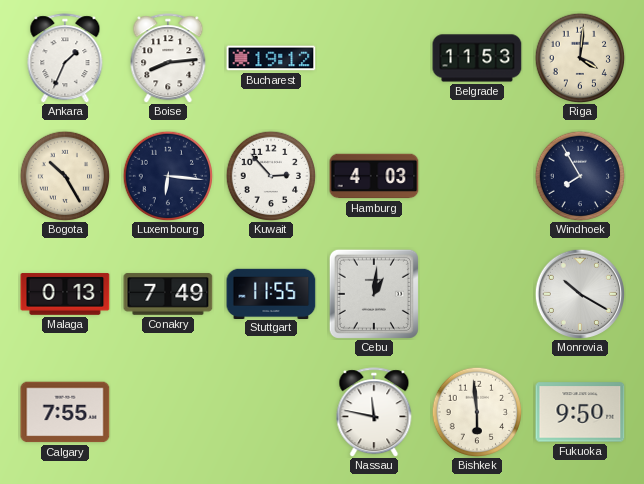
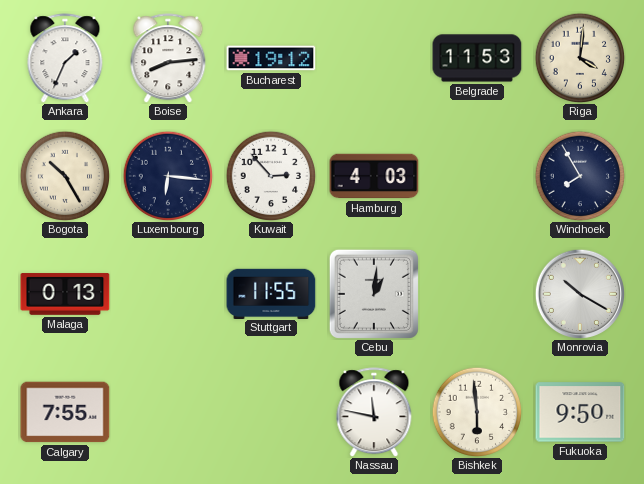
Conakry: 7:49 -> none (168, 294)
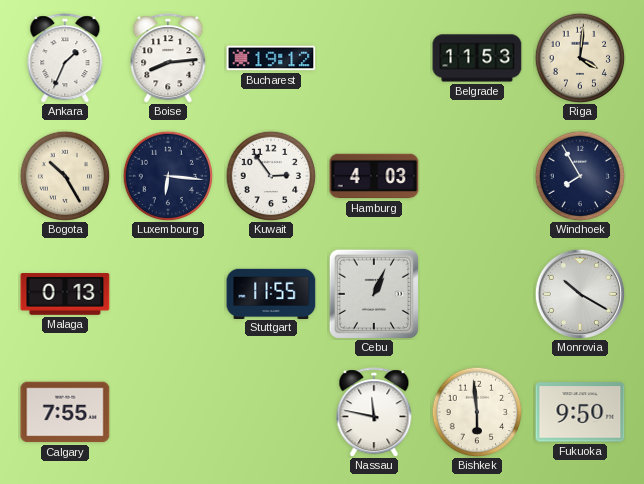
Kuwait: 2:53 -> 2:54 (271, 176)
Cebu: 1:01 -> 1:04 (374, 294)
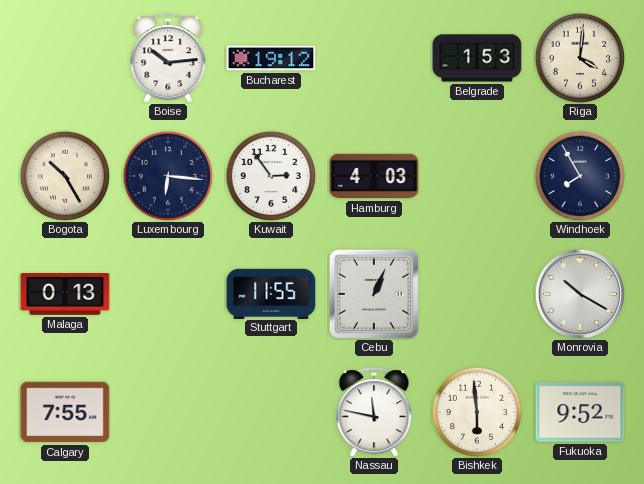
Ankara: 1:34 -> none (65, 58)
Boise: 8:14 -> 10:14 (168, 58)
Belgrade: 11:53 -> 1:53 (477, 58)
Fukuoka: 9:50 -> 9:52 (580, 412)
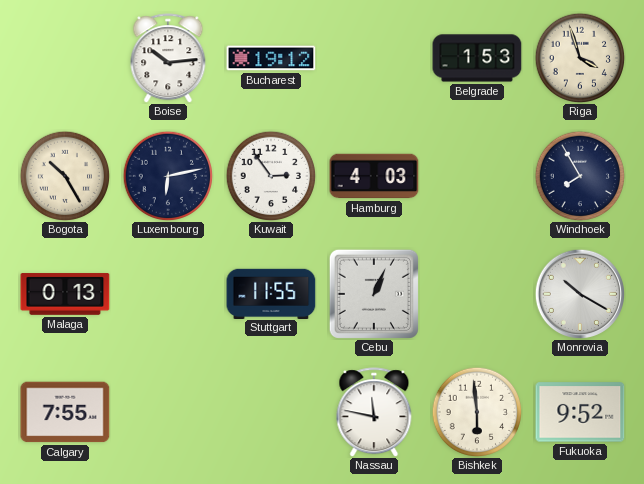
Riga: 4:01 -> 3:57 (580, 58)
Luxembourg: 6:16 -> 6:13 (168, 176)
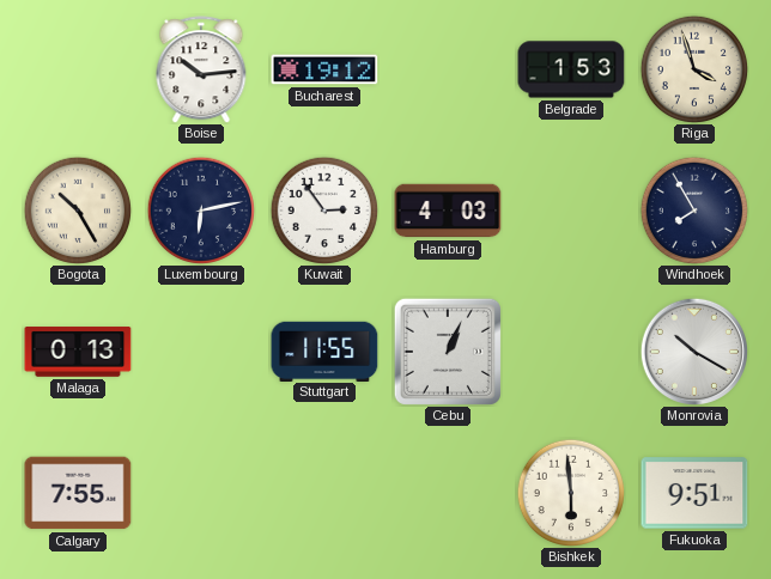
Nassau: 11:47 -> none (374, 412)
Fukuoka: 9:52 -> 9:51 (694, 493)
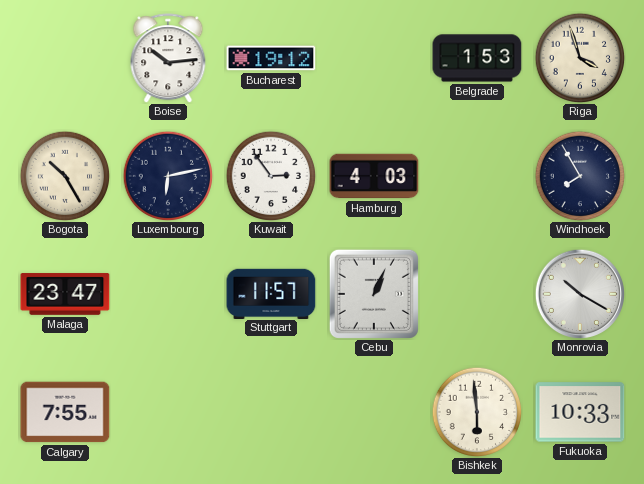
Malaga: 0:13 -> 23:47 (65, 294)
Stuttgart: 11:55 -> 11:57 (271, 293)
Fukuoka: 9:51 -> 10:33 (580, 412)
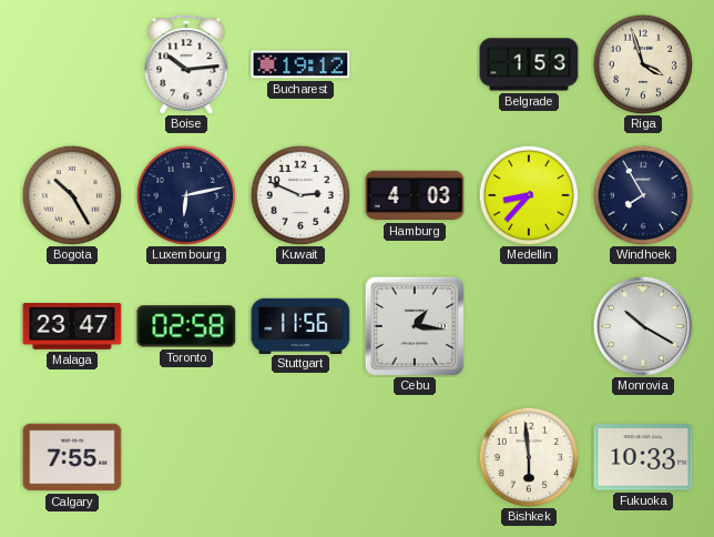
Kuwait: 2:54 -> 2:49 (300, 195)
Medellin: none -> 8:37 (529, 195)
Toronto: none -> 02:58 (186, 326)
Stuttgart: 11:57 -> 11:56 (300, 325)
Cebu: 1:04 -> 1:16 (415, 326)
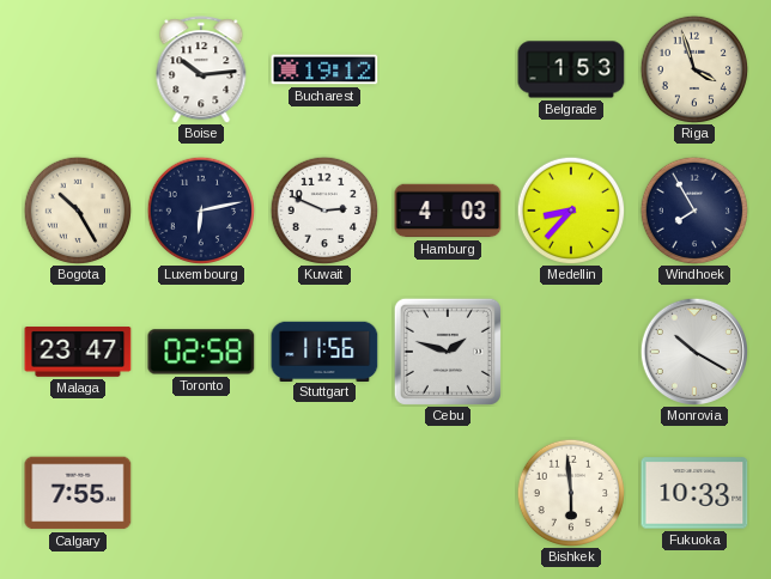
Cebu: 1:16 -> 1:48 (448, 352)
